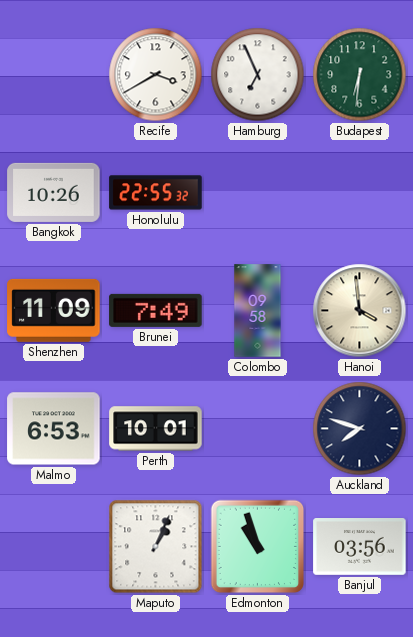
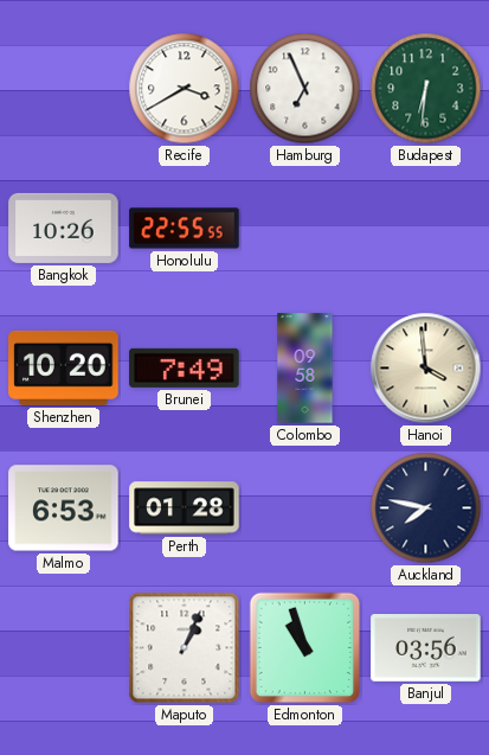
Honolulu: 22:55:32 -> 22:55:55 (185, 229)
Shenzhen: 11:09 -> 10:20 (64, 367)
Perth: 10:01 -> 01:28 (185, 508)
Auckland: 7:48 -> 7:47 (426, 508)
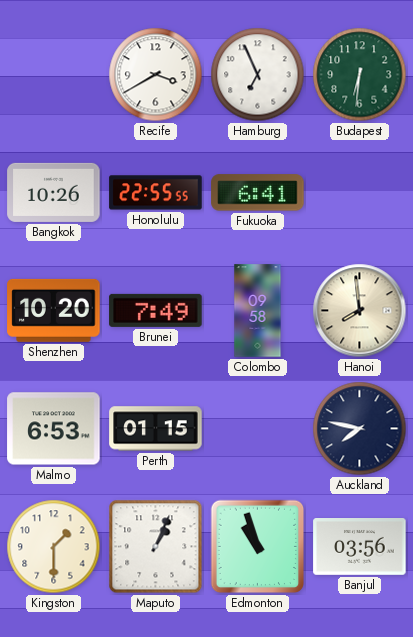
Fukuoka: none -> 6:41 (258, 193)
Hanoi: 3:59 -> 7:59 (360, 311)
Perth: 01:28 -> 01:15 (156, 429)
Kingston: none -> 1:30 (54, 547)
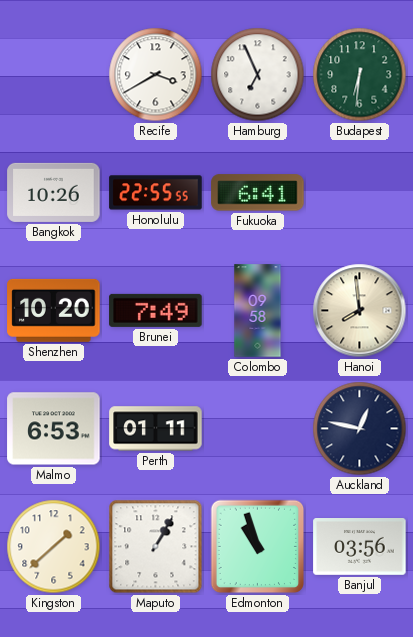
Perth: 01:15 -> 01:11 (156, 429)
Auckland: 7:47 -> 12:47 (360, 429)
Kingston: 1:30 -> 1:38 (54, 547)
Maputo: 1:04 -> 1:05 (156, 547)
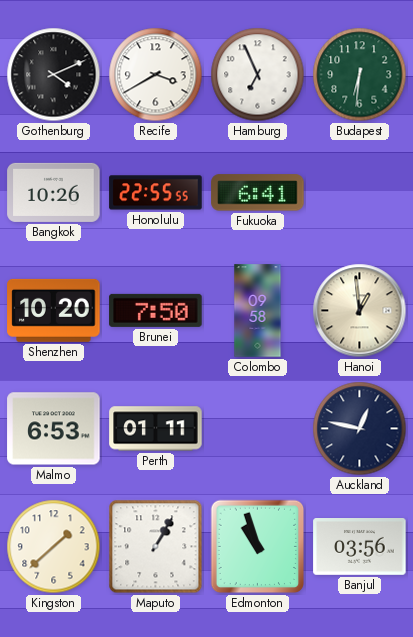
Gothenburg: none -> 4:11 (54, 75)
Brunei: 7:49 -> 7:50 (156, 310)
Hanoi: 7:59 -> 12:59 (360, 311)
